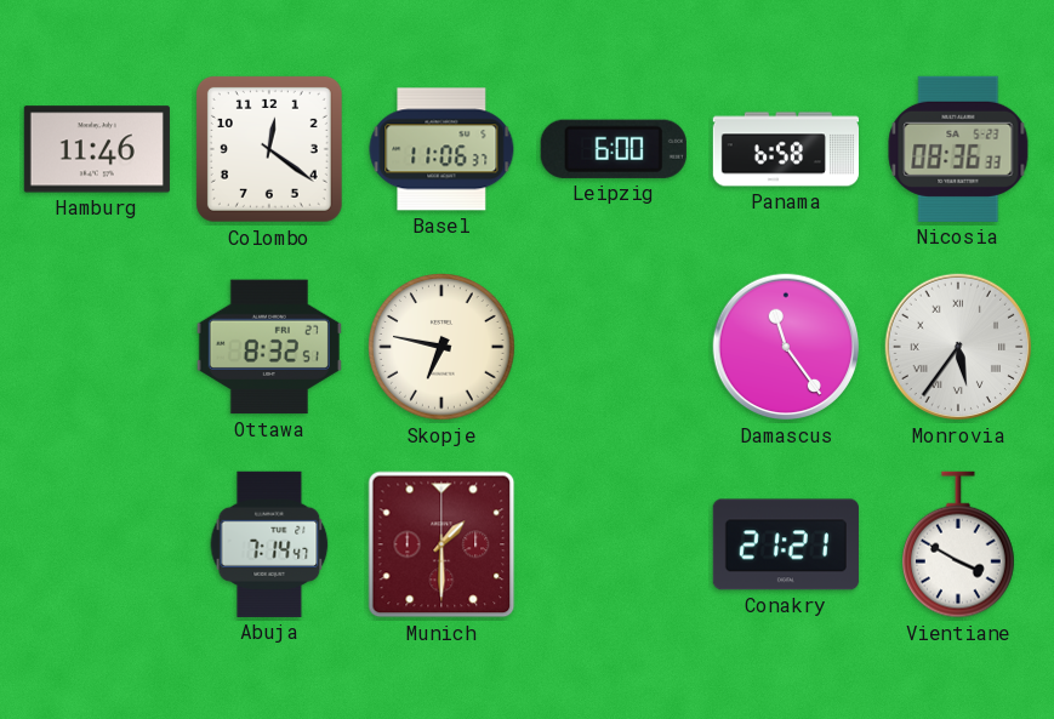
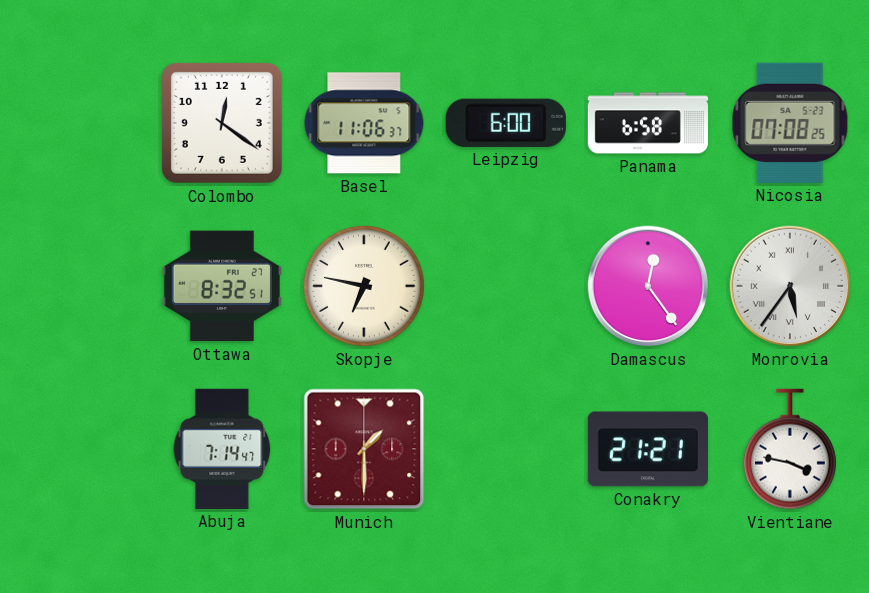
Hamburg: 11:46 -> none (97, 149)
Nicosia: 08:36 -> 07:08 (790, 123)
Damascus: 11:24 -> 12:24 (648, 286)
Vientiane: 3:50 -> 3:47 (791, 449)
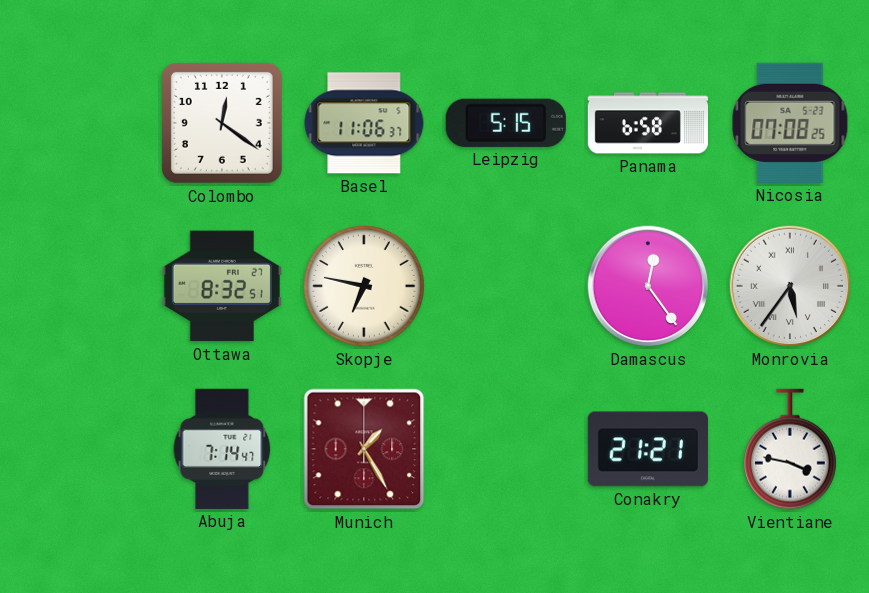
Leipzig: 6:00 -> 5:15 (506, 123)
Munich: 1:30 -> 1:25 (364, 449)
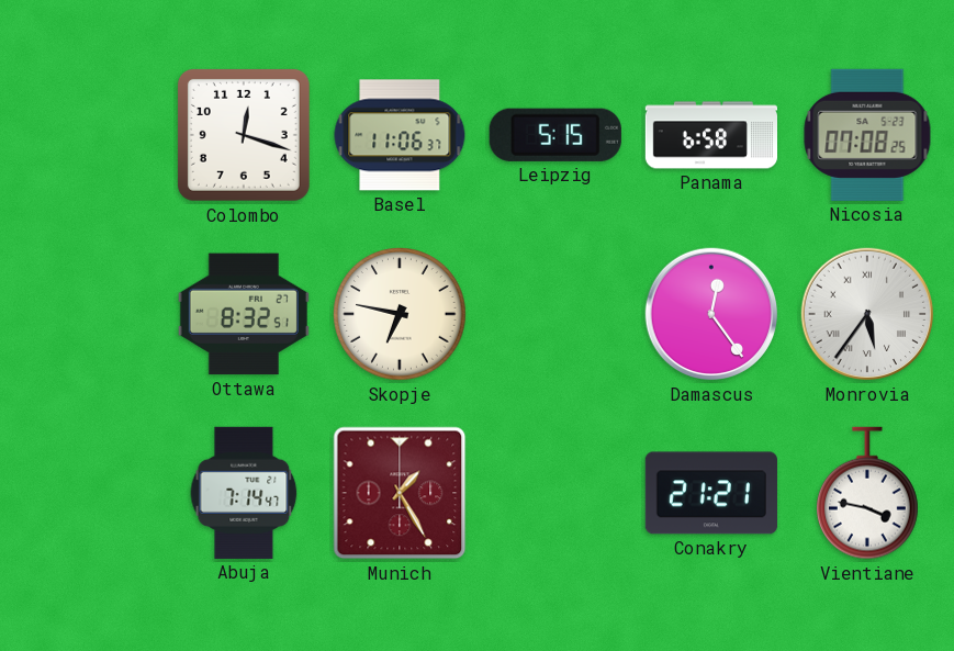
Colombo: 12:21 -> 12:18 (244, 135)
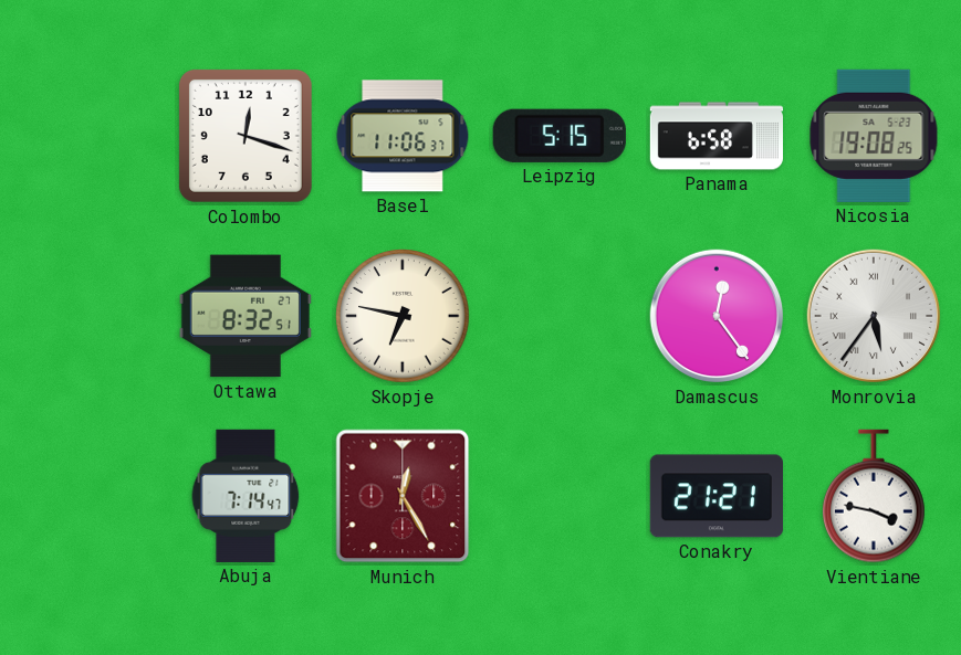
Nicosia: 07:08 -> 19:08 (874, 136)
Munich: 1:25 -> 12:25 (403, 496)
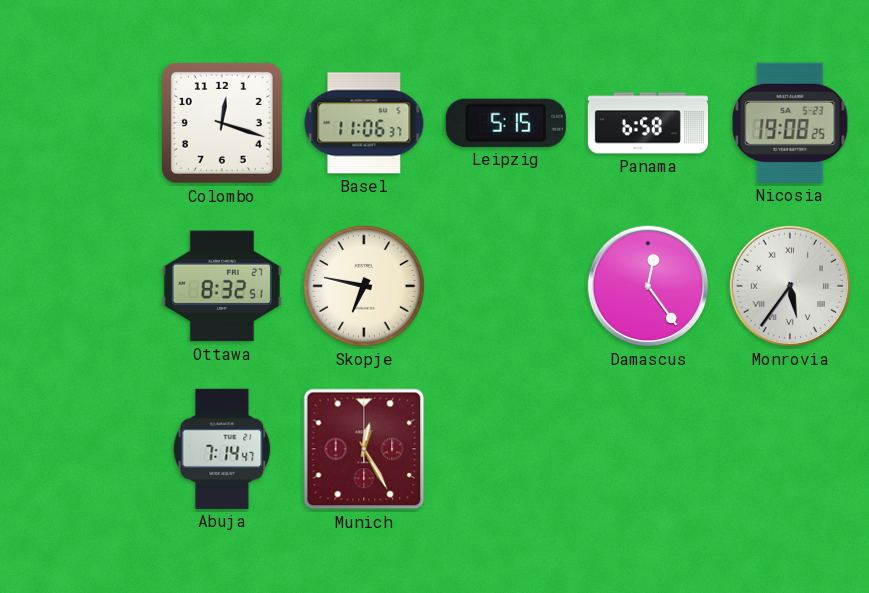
Conakry: 21:21 -> none (717, 496)
Vientiane: 3:47 -> none (875, 496)
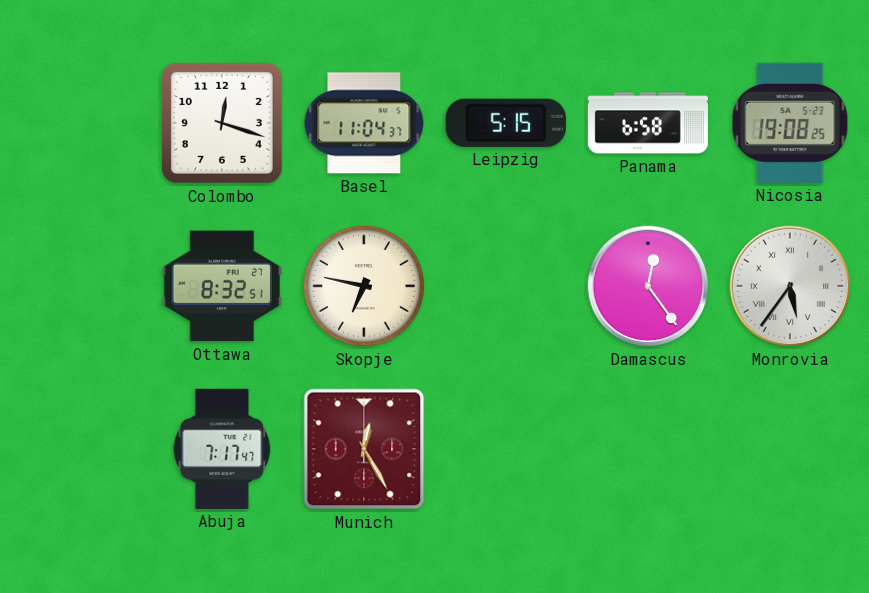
Basel: 11:06 -> 11:04 (364, 123)
Abuja: 7:14 -> 7:17 (222, 449)
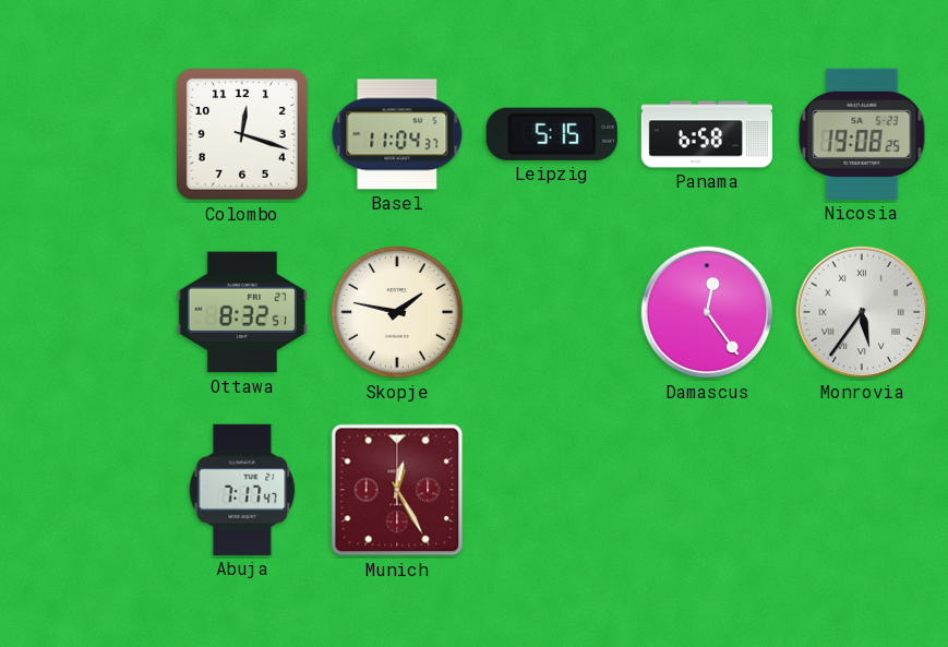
Skopje: 6:47 -> 1:47 (397, 312)
